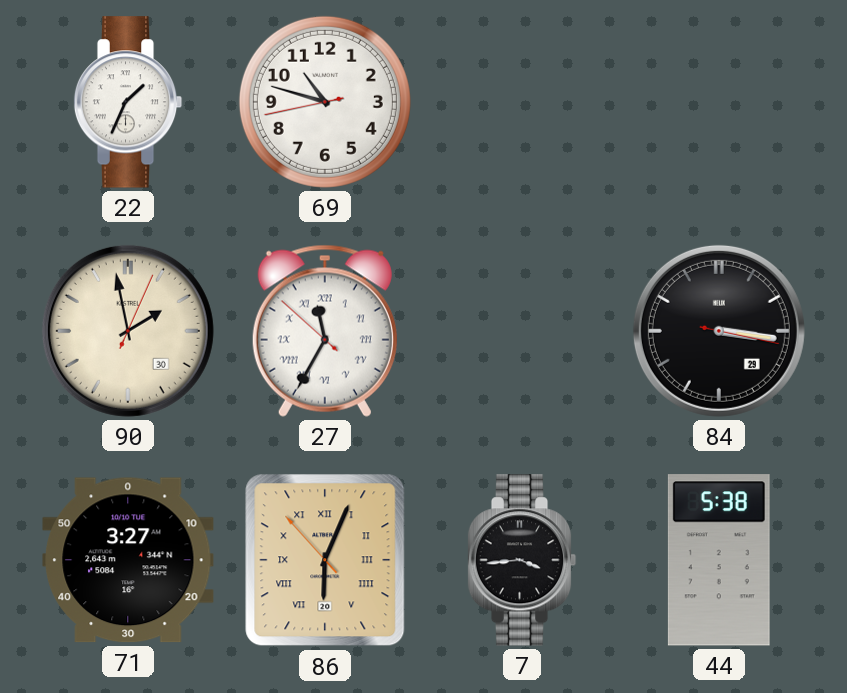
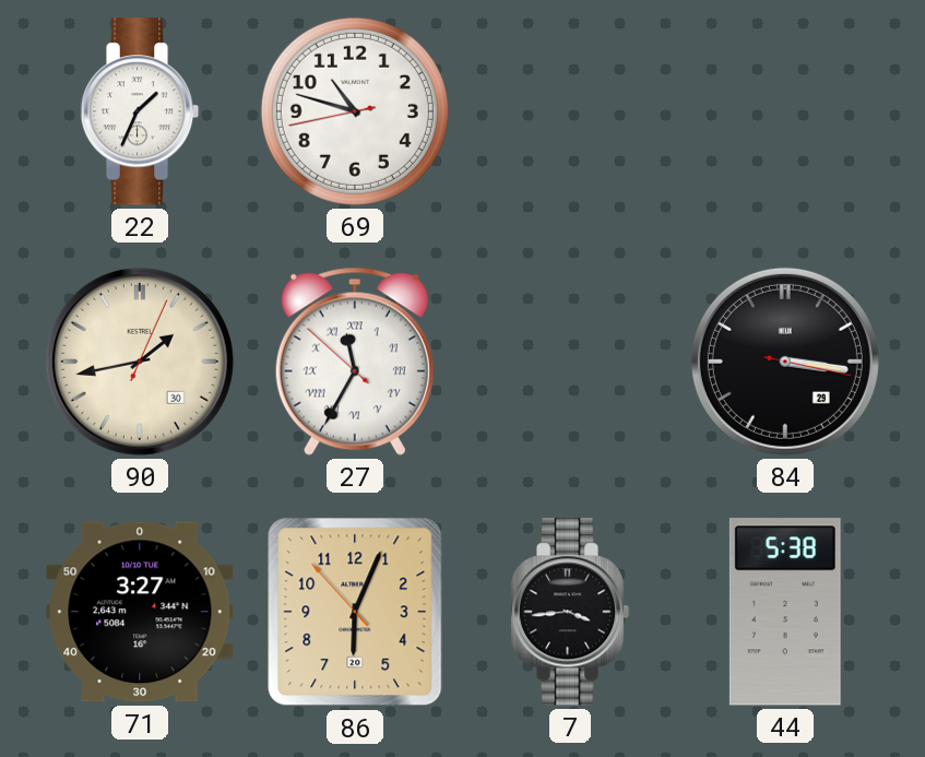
90: 1:58 -> 1:43 (140, 362)
86 numerals: Roman -> Arabic (355, 612)
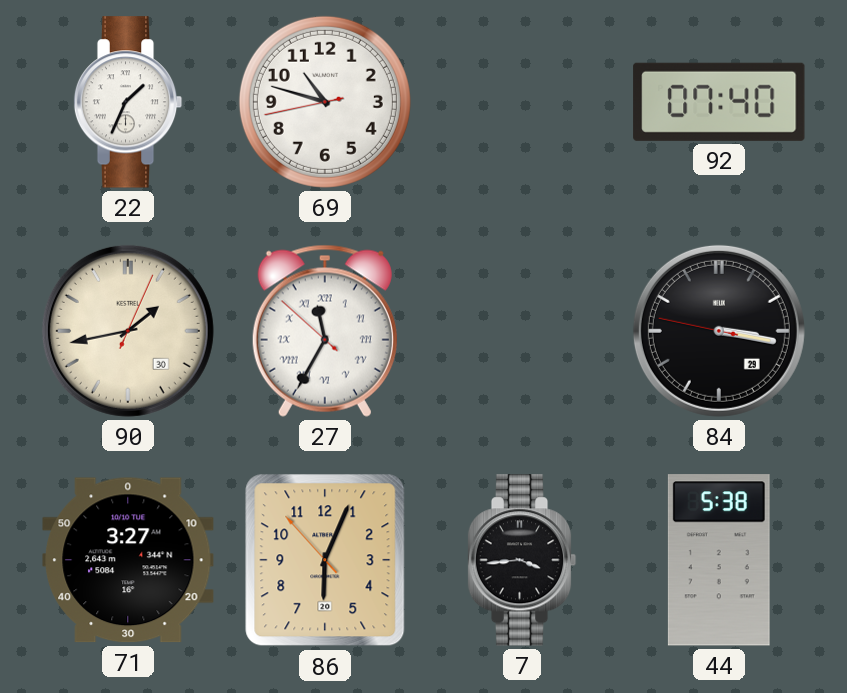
92: none -> 07:40 (719, 102)
84: 3:16:17 -> 3:16:47 (719, 331)
